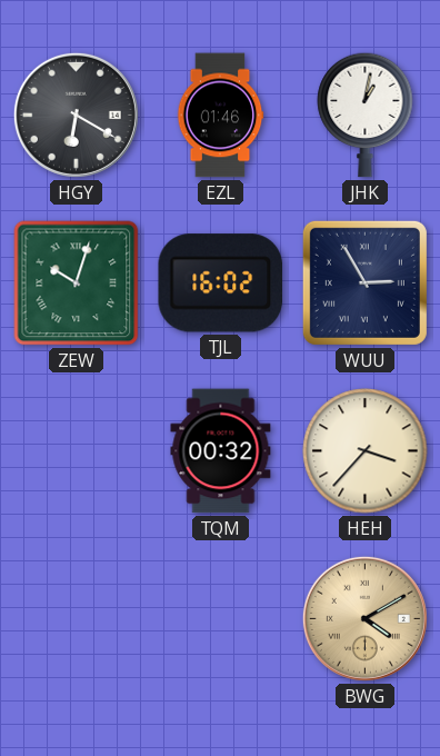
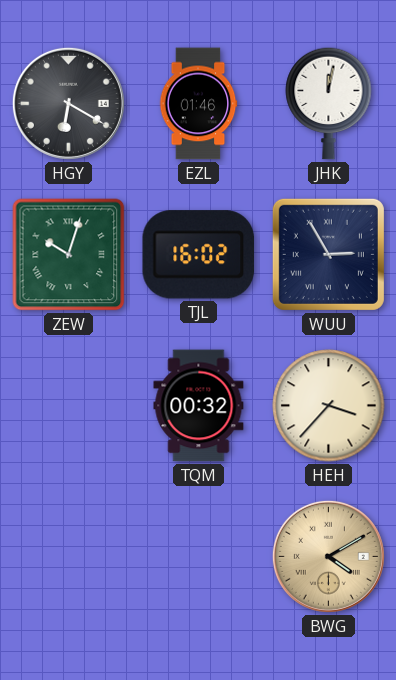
JHK: 1:02 -> 12:02 (329, 103)
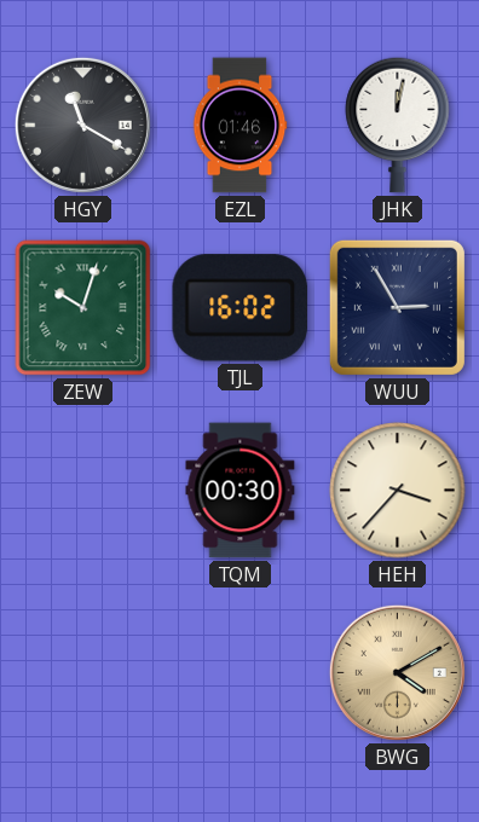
HGY: 6:20 -> 11:20 (82, 125)
TQM: 00:32 -> 00:30 (241, 491)
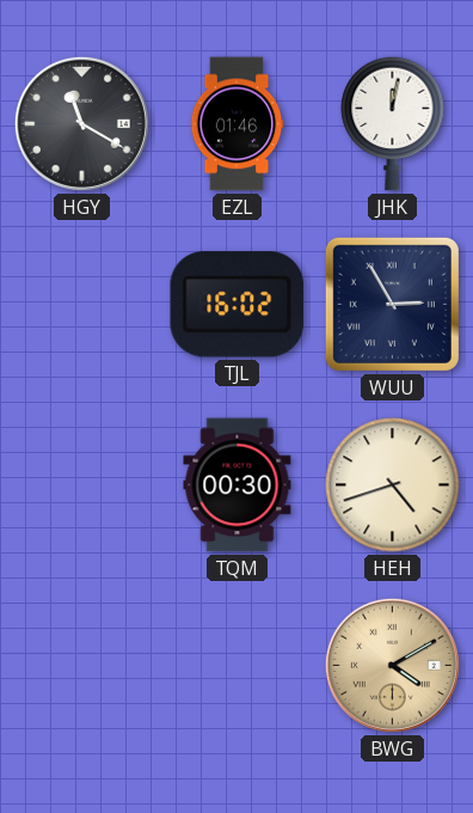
ZEW: 10:03 -> none (83, 308)
HEH: 3:37 -> 4:42 (393, 485)
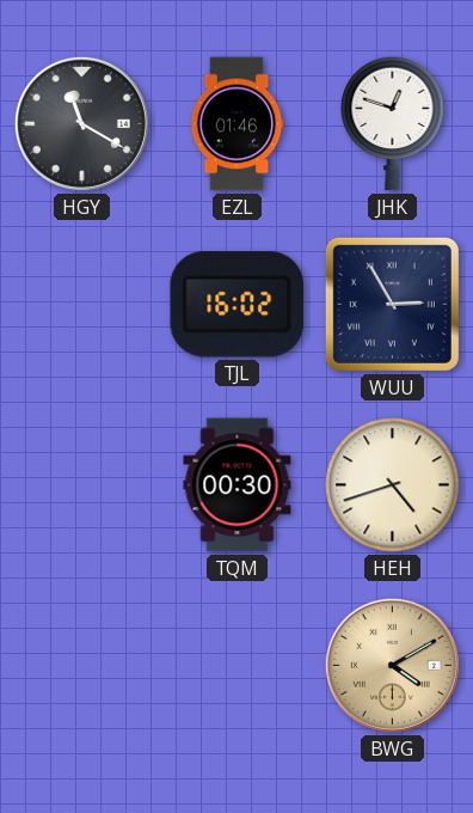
JHK: 12:02 -> 12:48 (393, 123)
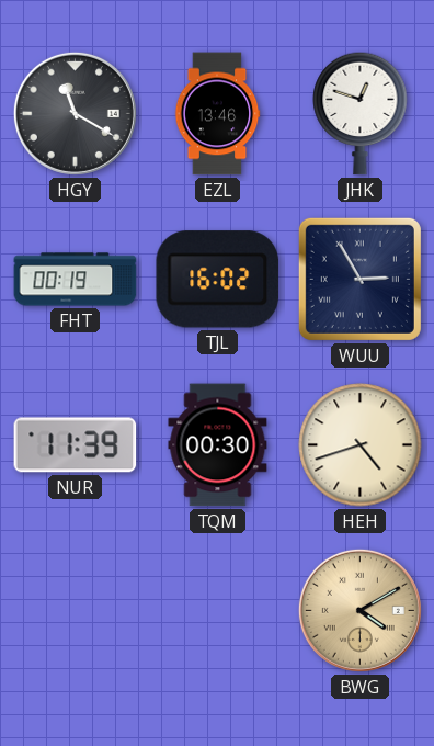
EZL: 01:46 -> 13:46 (217, 114)
FHT: none -> 00:19 (76, 280)
NUR: none -> 11:39 (76, 445)
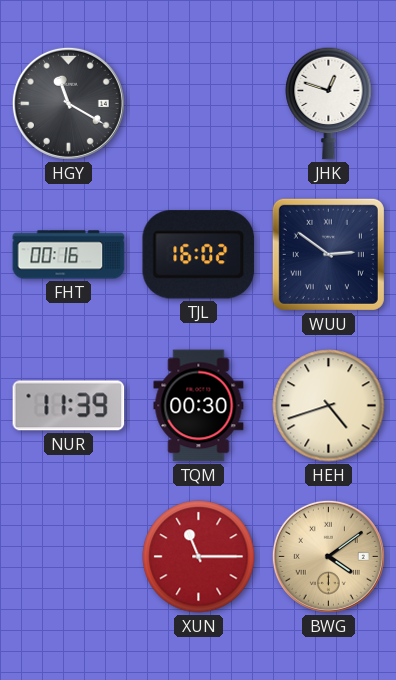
EZL: 13:46 -> none (217, 114)
FHT: 00:19 -> 00:16 (69, 255)
WUU: 2:55 -> 2:51 (328, 254)
XUN: none -> 11:15 (199, 557)
BWG: 4:10 -> 4:09 (328, 556)
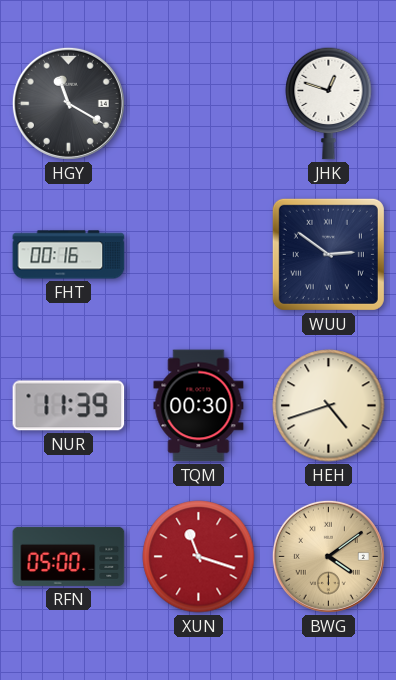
TJL: 16:02 -> none (199, 255)
RFN: none -> 05:00 (69, 556)
XUN: 11:15 -> 11:18 (199, 557)
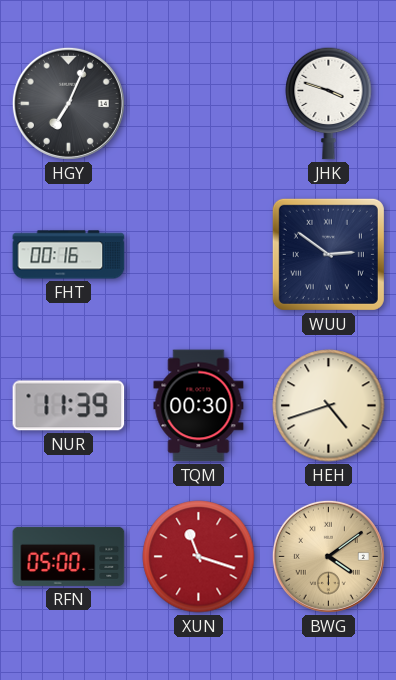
HGY: 11:20 -> 7:04 (68, 103)
JHK: 12:48 -> 3:48 (329, 103)
